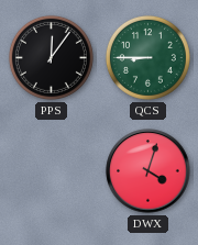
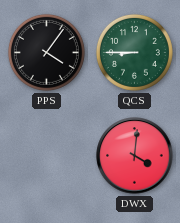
PPS: 12:06 -> 4:06 (46, 52)
DWX: 4:03 -> 4:01 (135, 156)
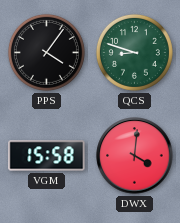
QCS: 8:45 -> 8:48 (134, 52)
VGM: none -> 15:58 (47, 156)
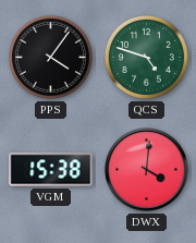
QCS: 8:48 -> 4:48 (146, 57)
VGM: 15:58 -> 15:38 (51, 170)
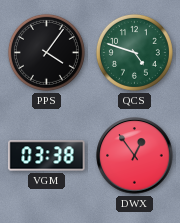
VGM: 15:38 -> 03:38 (47, 156)
DWX: 4:01 -> 12:54 (135, 156)
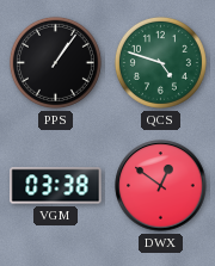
PPS: 4:06 -> 1:06 (55, 62)
DWX: 12:54 -> 12:51 (161, 186)
